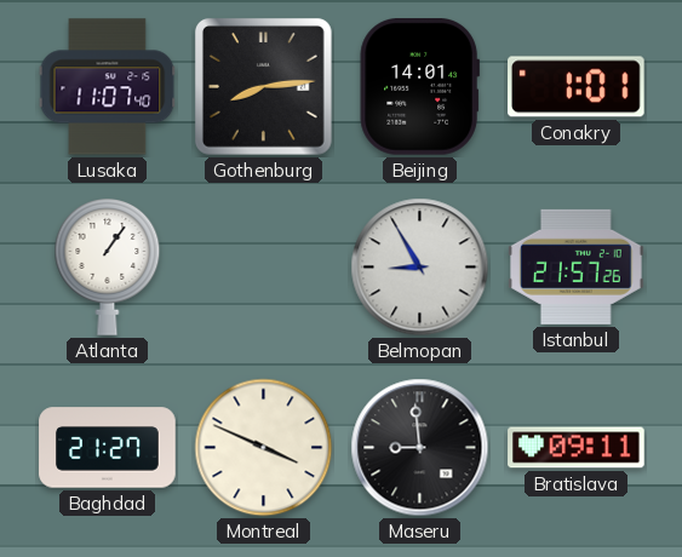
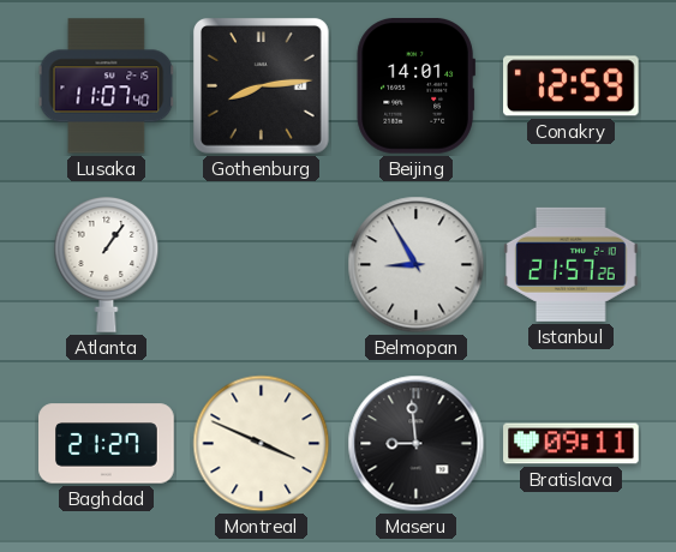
Conakry: 1:01 -> 12:59 (572, 86)
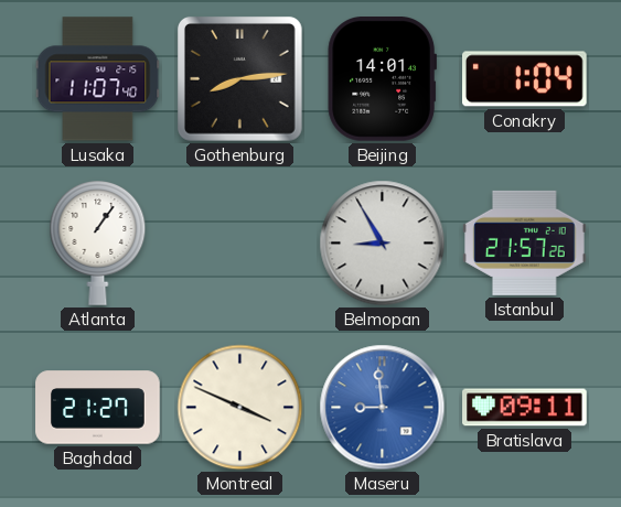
Conakry: 12:59 -> 1:04 (525, 79)
Maseru dial: black -> blue (383, 408)
